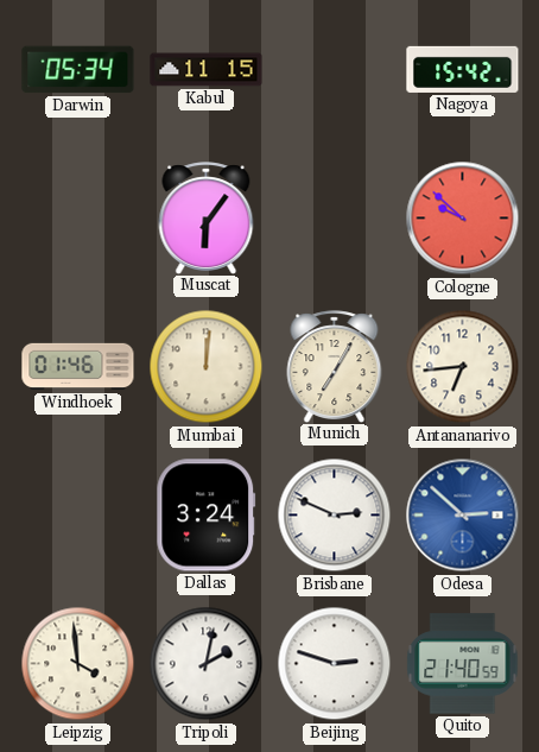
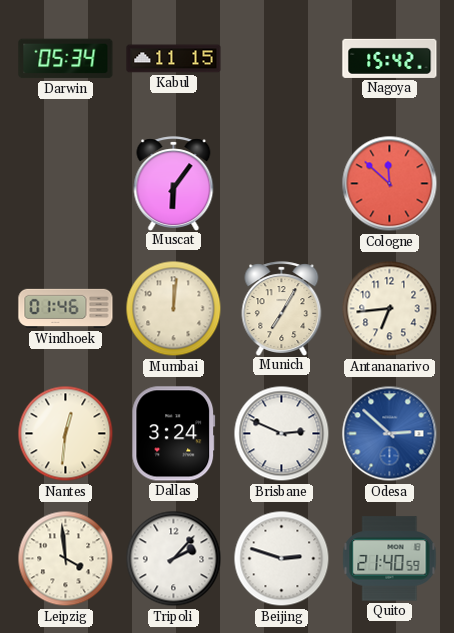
Cologne: 9:52 -> 11:52 (390, 184)
Nantes: none -> 12:31 (66, 434)
Tripoli: 2:02 -> 2:07 (174, 559)
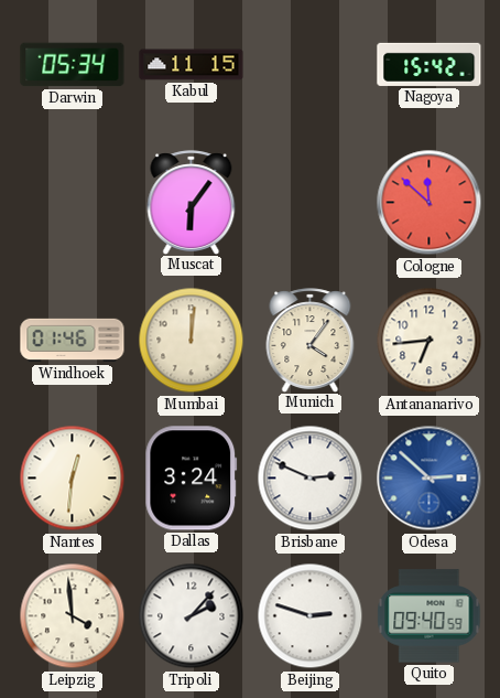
Munich: 7:05 -> 4:06 (311, 340)
Quito: 21:40 -> 09:40 (430, 616)
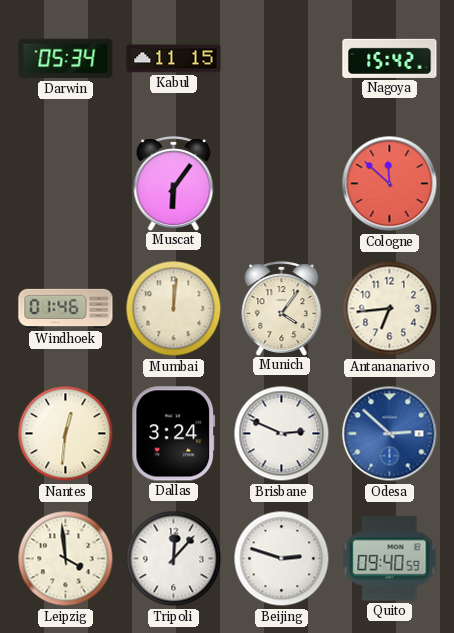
Tripoli: 2:07 -> 12:07 (174, 559)
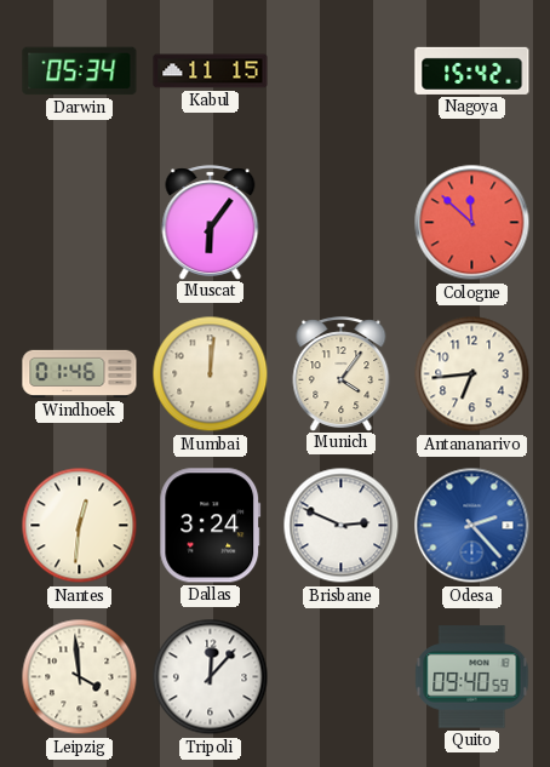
Odesa: 2:52 -> 2:23 (472, 526)
Beijing: 2:48 -> none (282, 559)
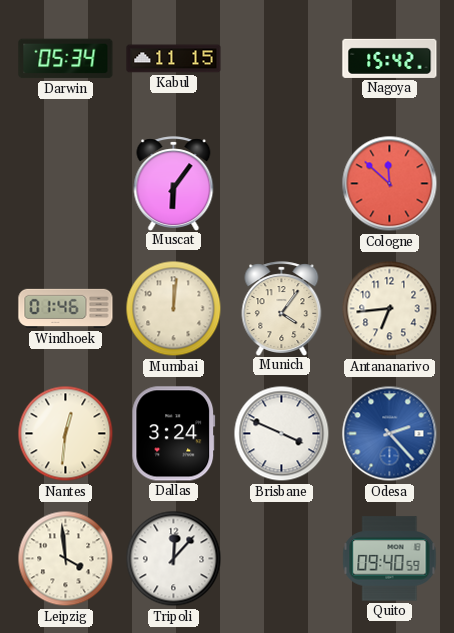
Brisbane: 2:49 -> 3:49 (282, 434)
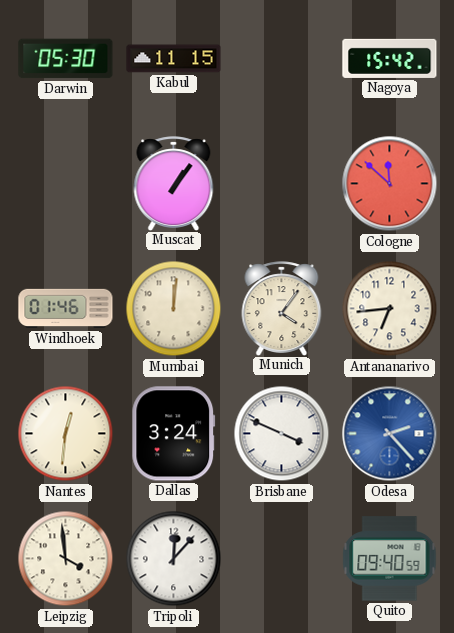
Darwin: 05:34 -> 05:30 (66, 59)
Muscat: 6:06 -> 1:06 (174, 183)
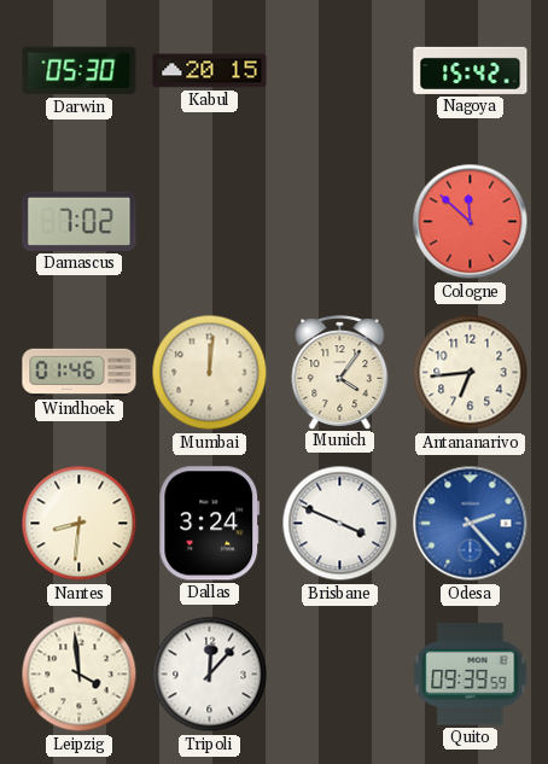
Kabul: 11:15 -> 20:15 (210, 71)
Damascus: none -> 7:02 (80, 221)
Muscat: 1:06 -> none (174, 183)
Nantes: 12:31 -> 8:31 (80, 524)
Quito: 09:40 -> 09:39 (471, 675)
